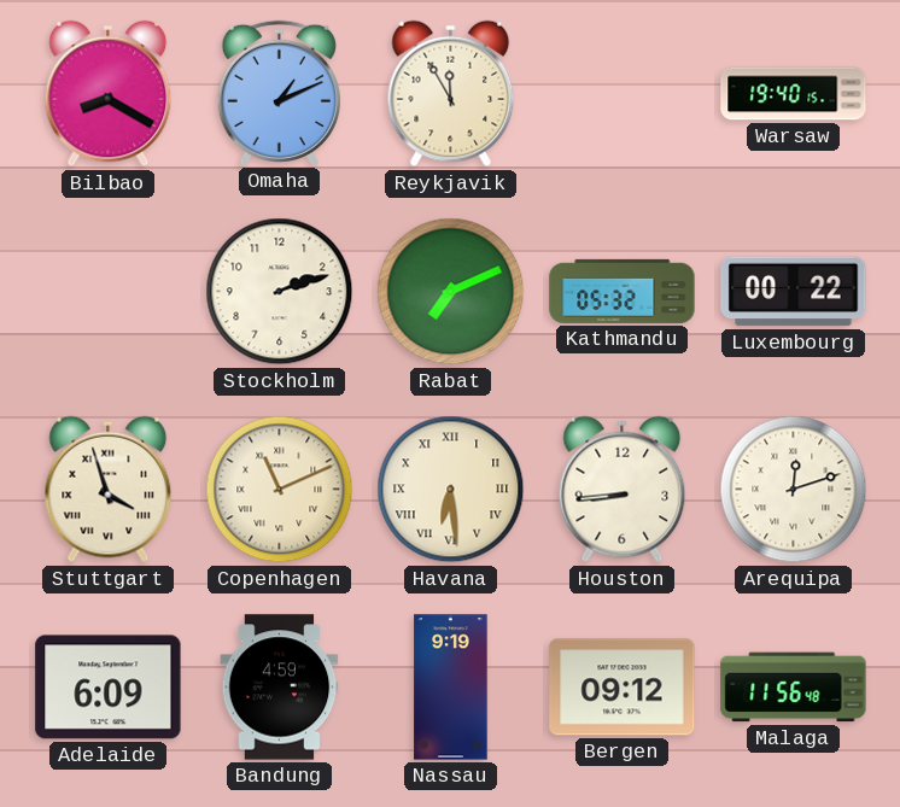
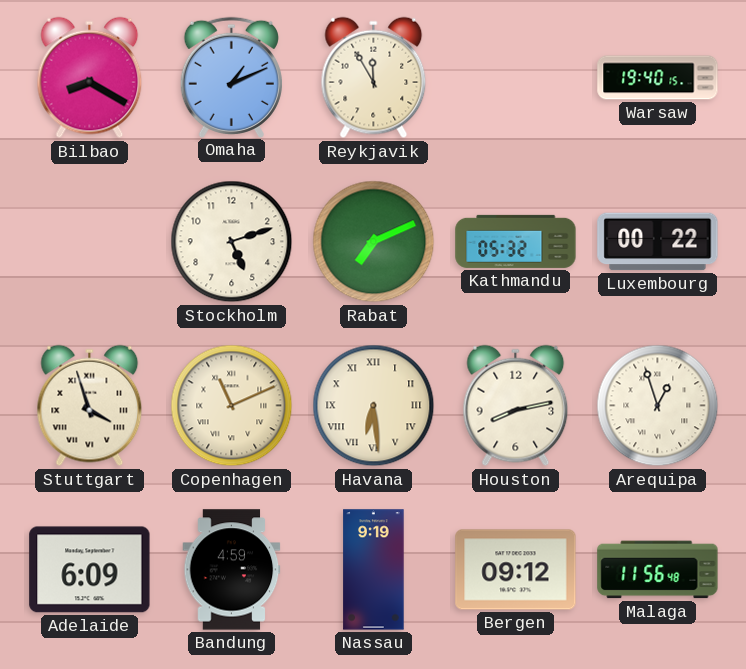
Stockholm: 2:12 -> 5:12 (232, 242)
Houston: 8:44 -> 8:13 (516, 406)
Arequipa: 12:12 -> 12:57 (658, 406)
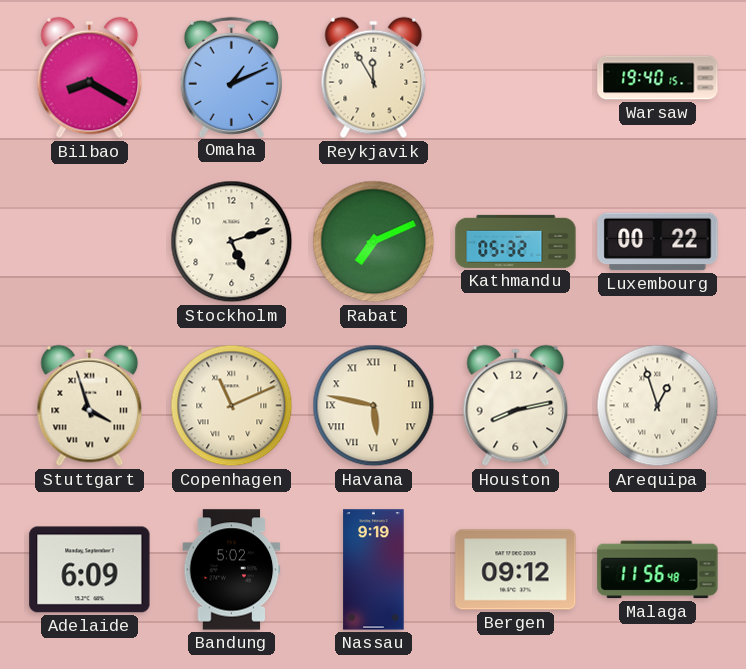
Havana: 6:29 -> 5:47 (374, 406)
Bandung: 4:59 -> 5:02 (232, 570)
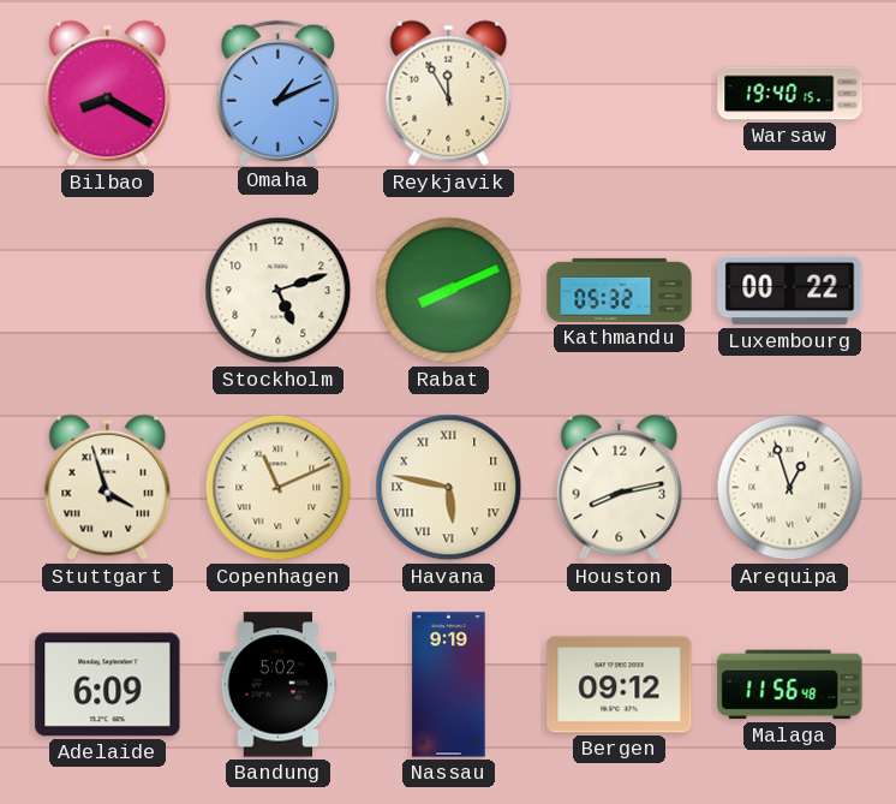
Rabat: 7:11 -> 8:11 (449, 291)
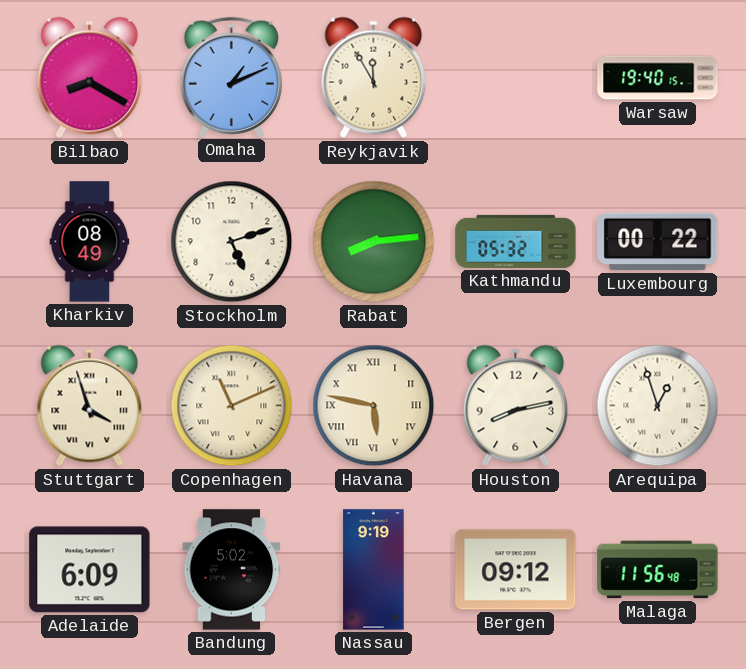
Kharkiv: none -> 08:49 (90, 242)
Rabat: 8:11 -> 8:14 (374, 242)
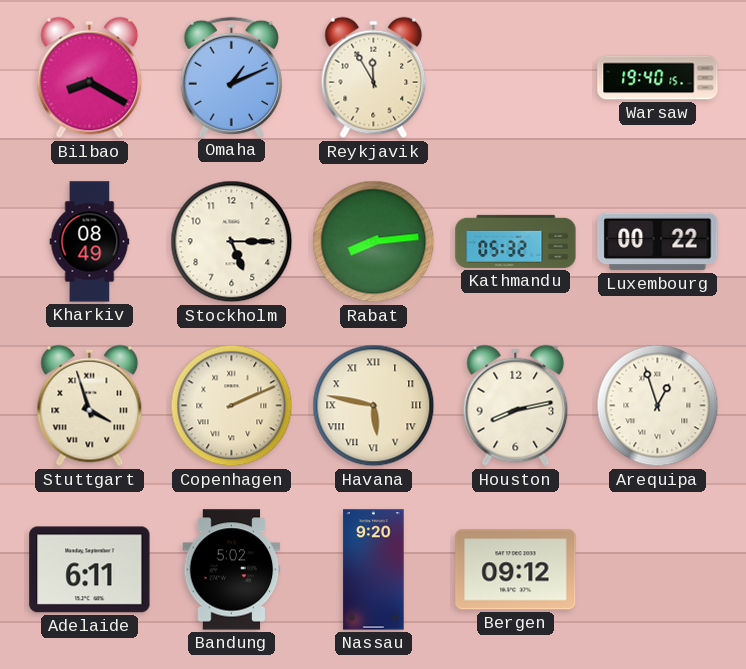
Stockholm: 5:12 -> 5:15 (232, 242)
Copenhagen: 11:11 -> 2:11 (232, 406)
Adelaide: 6:09 -> 6:11 (90, 570)
Nassau: 9:19 -> 9:20 (374, 570)
Malaga: 11:56 -> none (658, 570)
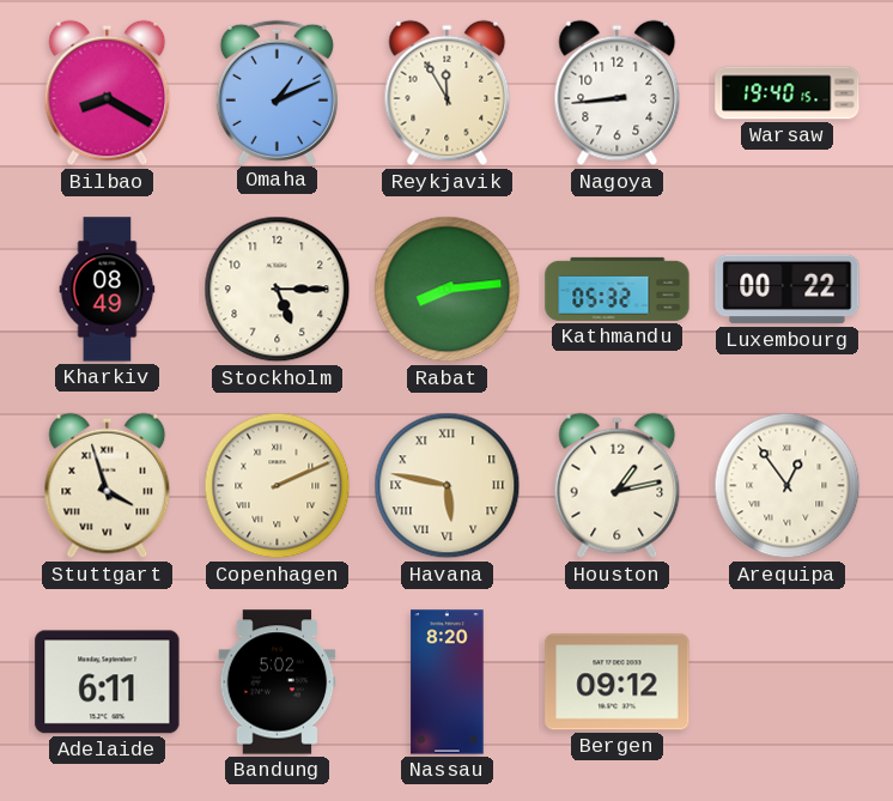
Nagoya: none -> 8:44 (618, 93)
Houston: 8:13 -> 1:13 (618, 486)
Arequipa: 12:57 -> 12:54 (788, 486)
Nassau: 9:20 -> 8:20 (448, 682)
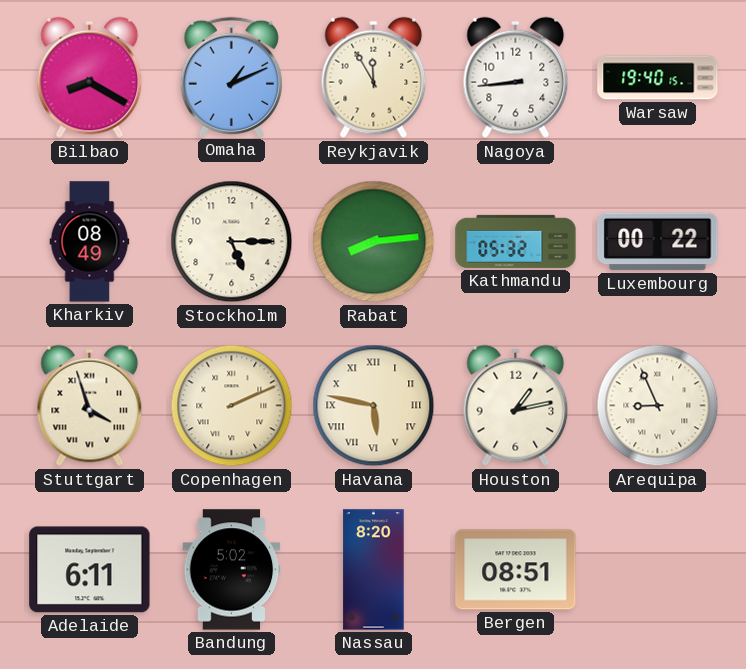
Arequipa: 12:54 -> 8:56 (658, 406)
Bergen: 09:12 -> 08:51 (516, 570)
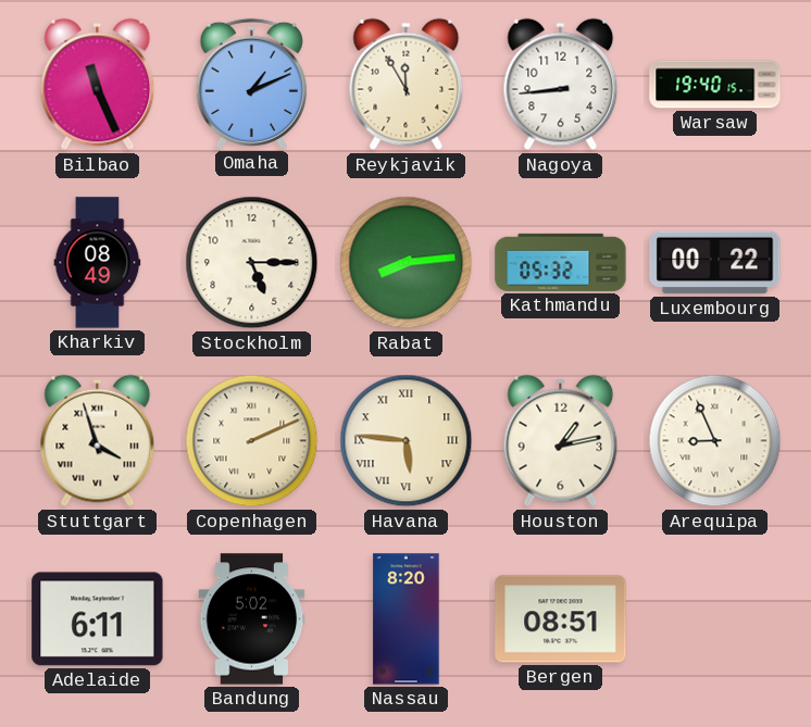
Bilbao: 8:20 -> 11:26 (98, 85)
Havana: 5:47 -> 5:46 (407, 441)
